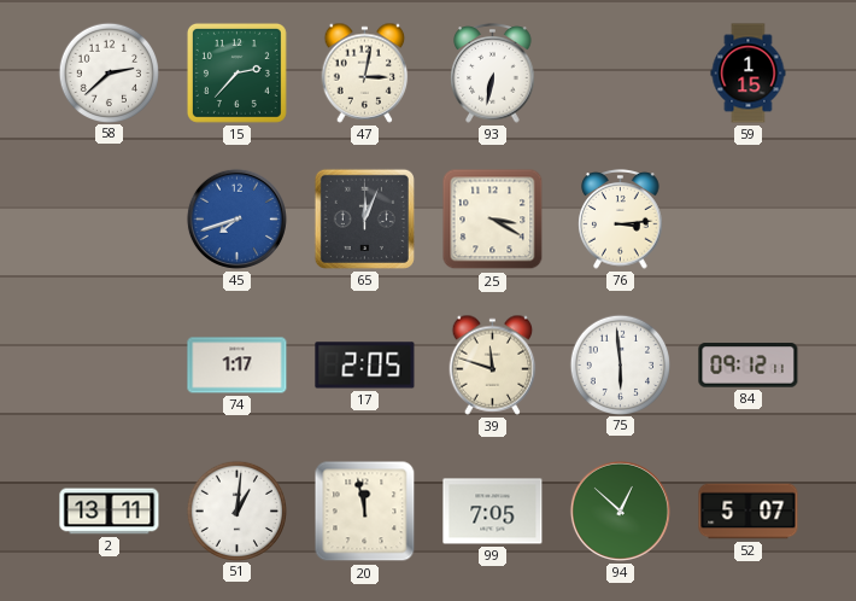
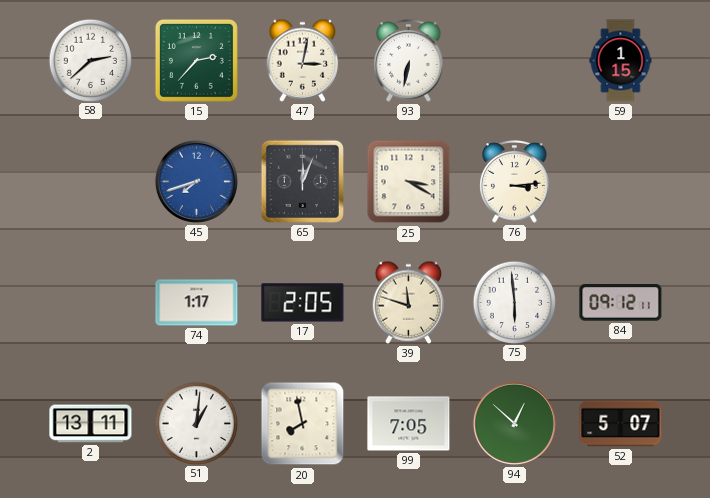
20: 11:58 -> 7:58 (303, 424)
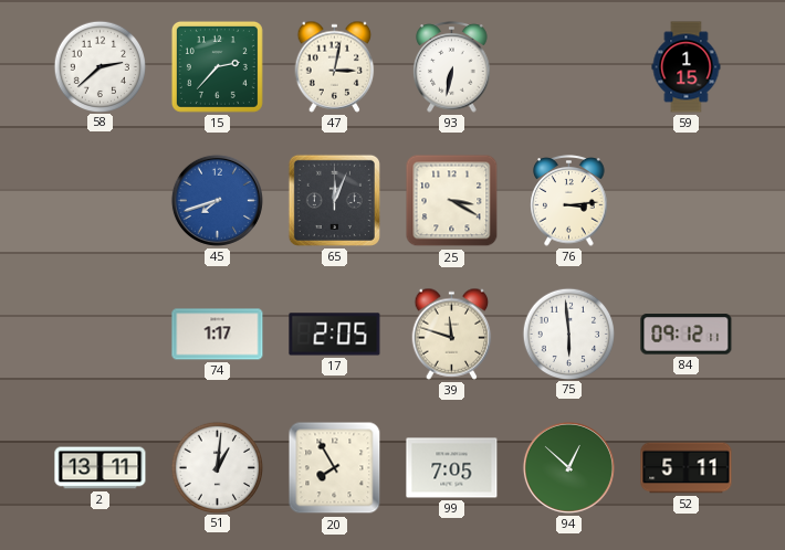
20: 7:58 -> 7:55 (335, 468)
52: 5:07 -> 5:11 (687, 468)
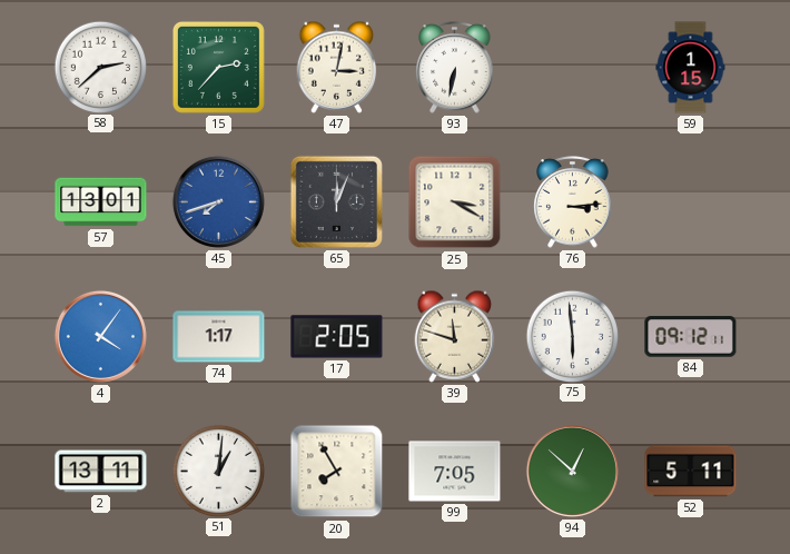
57: none -> 13:01 (101, 202)
4: none -> 4:06 (100, 336)
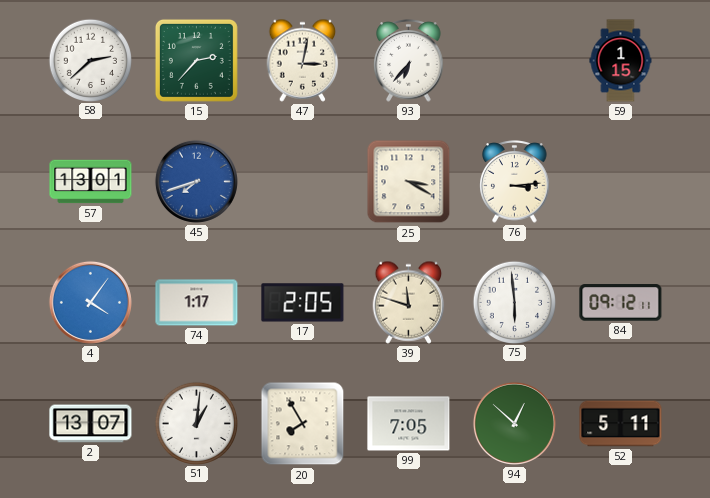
93: 6:32 -> 6:37 (409, 61)
65: 12:04 -> none (336, 201)
2: 13:11 -> 13:07 (91, 424)
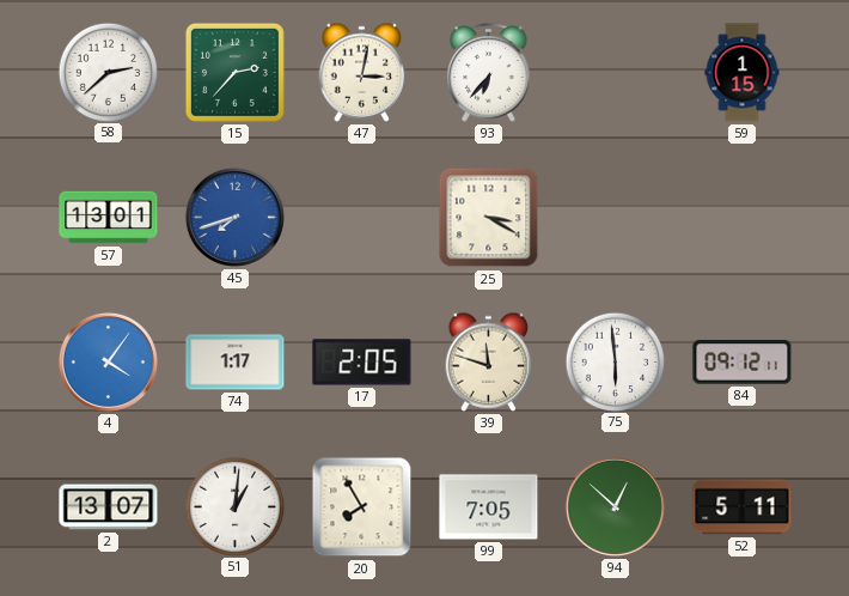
76: 3:14 -> none (515, 182)
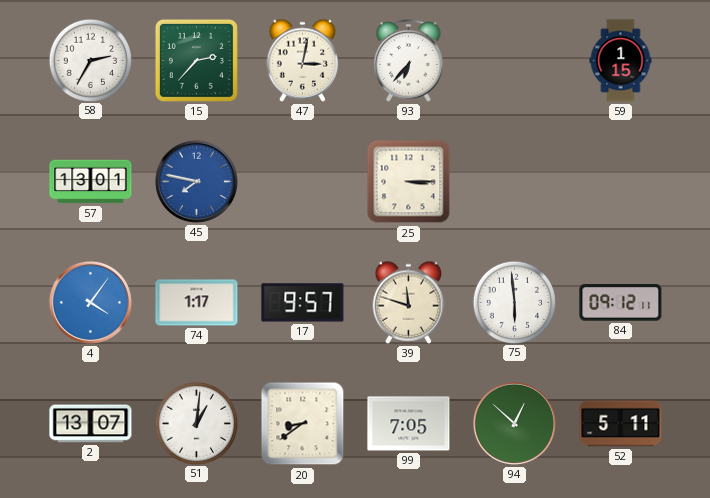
58: 2:38 -> 2:35 (90, 60)
45: 7:42 -> 7:47 (196, 181)
25: 3:20 -> 3:15 (409, 182)
17: 2:05 -> 9:57 (303, 303)
20: 7:55 -> 8:39 (303, 424)
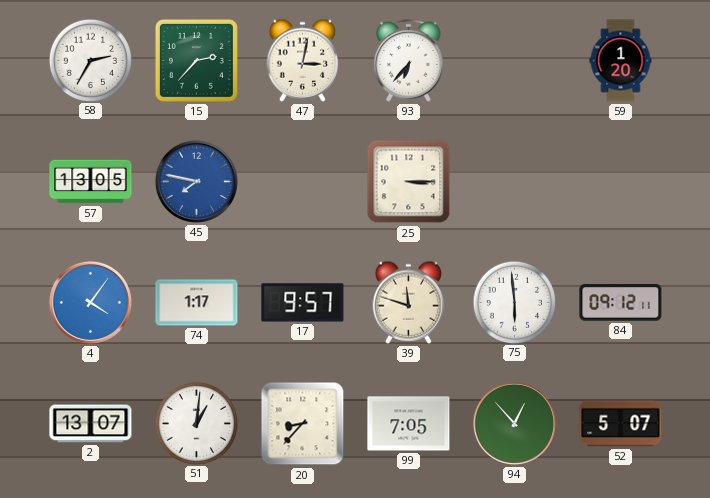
59: 1:15 -> 1:20 (621, 61)
57: 13:01 -> 13:05 (91, 182)
20: 8:39 -> 8:37 (303, 424)
94: 12:52 -> 12:53 (514, 423)
52: 5:11 -> 5:07 (621, 424)
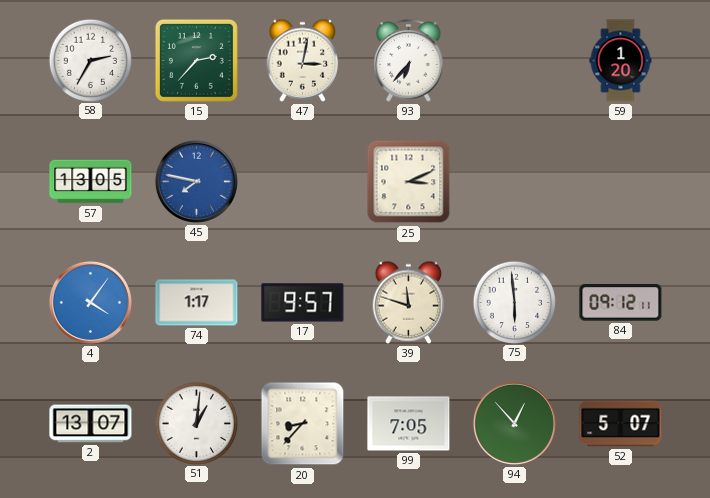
25: 3:15 -> 3:11 (409, 182)
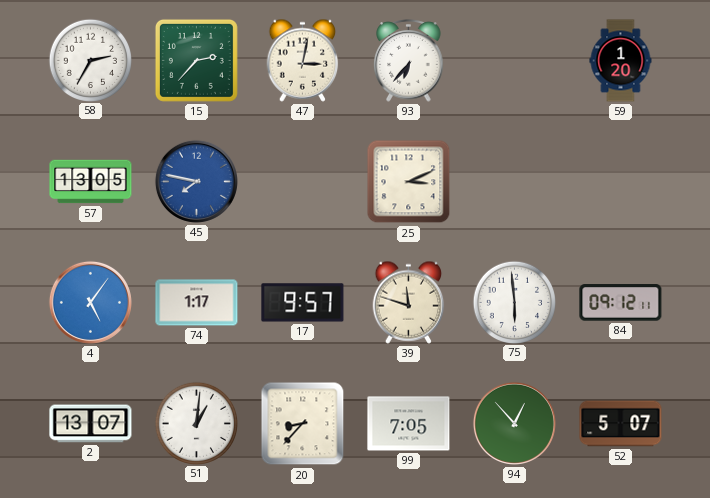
4: 4:06 -> 5:06 (90, 302)
